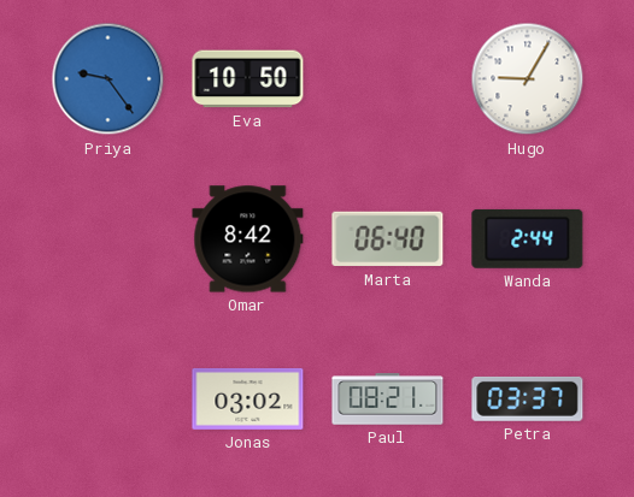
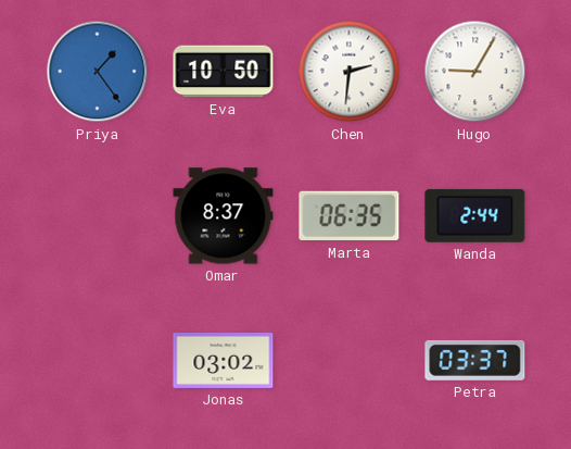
Priya: 9:24 -> 1:24 (98, 72)
Chen: none -> 2:31 (350, 72)
Omar: 8:42 -> 8:37 (224, 216)
Marta: 06:40 -> 06:35 (350, 216)
Paul: 08:21 -> none (388, 400)
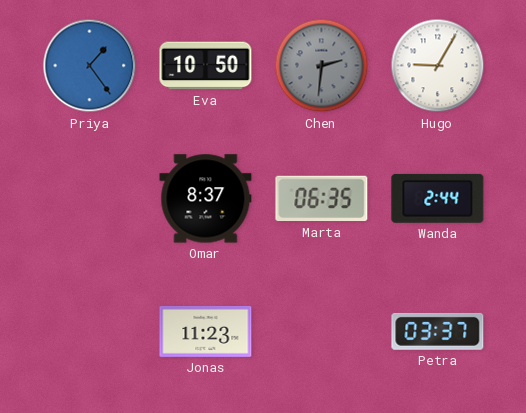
Chen dial: white -> grey (322, 66)
Jonas: 03:02 -> 11:23 (206, 331)
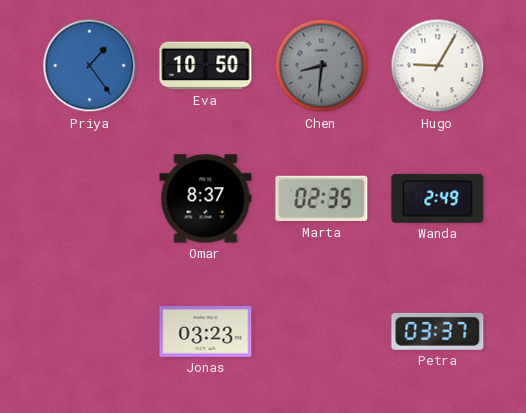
Chen: 2:31 -> 8:31 (322, 66)
Marta: 06:35 -> 02:35 (322, 199)
Wanda: 2:44 -> 2:49 (438, 198)
Jonas: 11:23 -> 03:23 (206, 331)
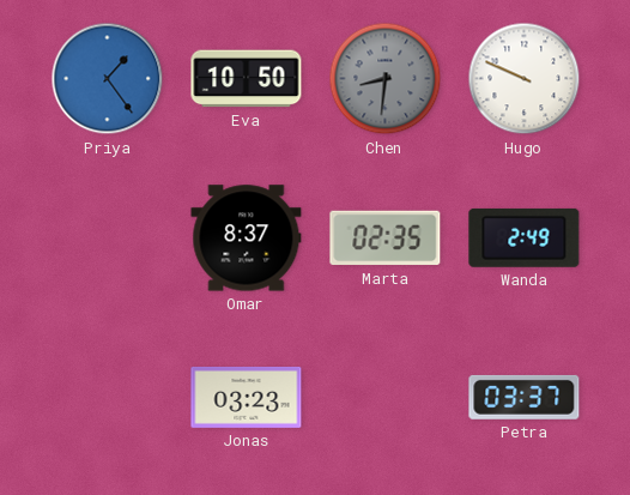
Hugo: 9:05 -> 9:49 (525, 79)
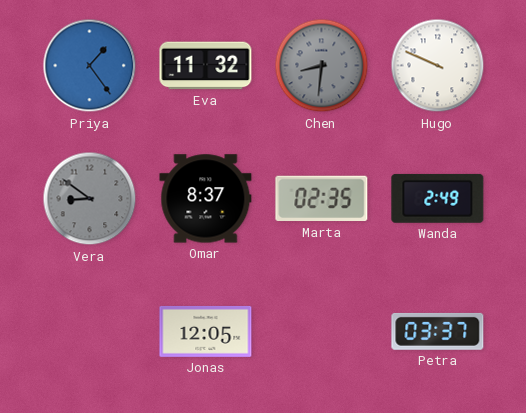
Eva: 10:50 -> 11:32 (206, 66)
Vera: none -> 8:51 (90, 199)
Jonas: 03:23 -> 12:05 (206, 331)
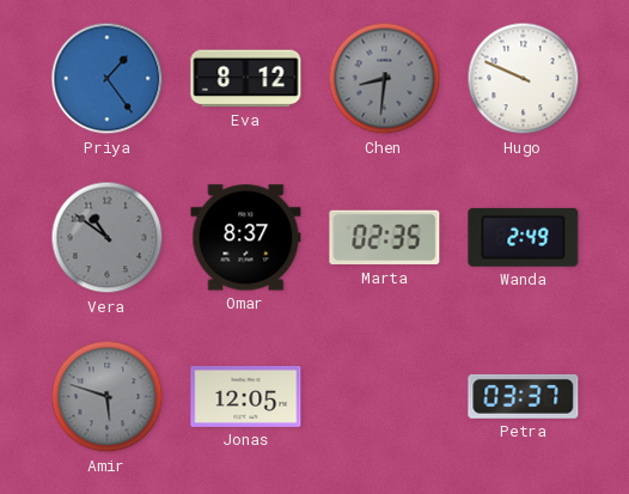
Eva: 11:32 -> 8:12 (246, 79)
Vera: 8:51 -> 10:51 (108, 238)
Amir: none -> 5:48 (108, 397)
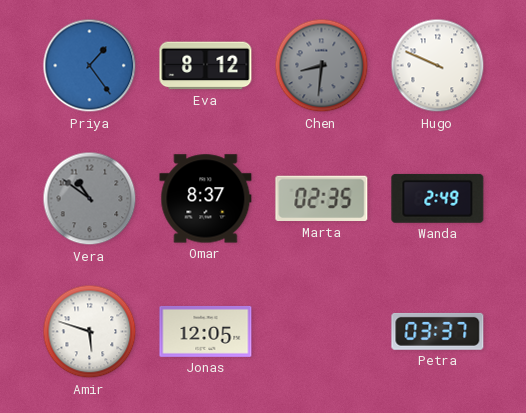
Amir dial: grey -> white (90, 332)
